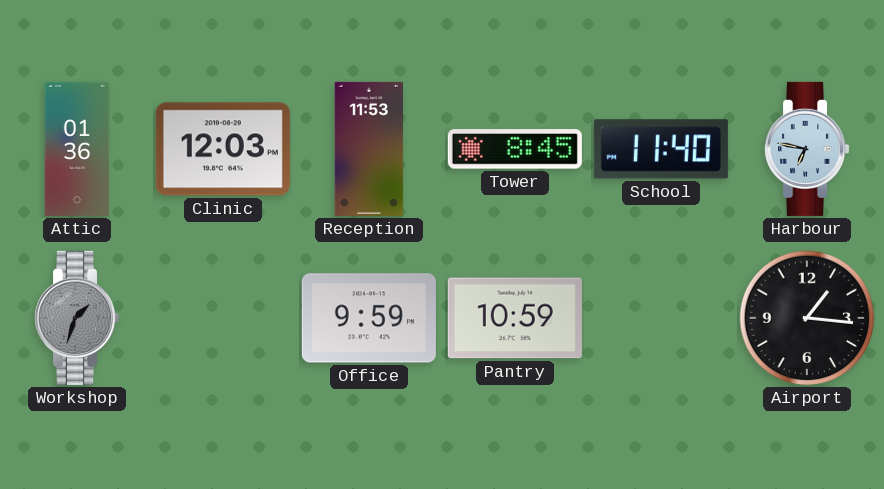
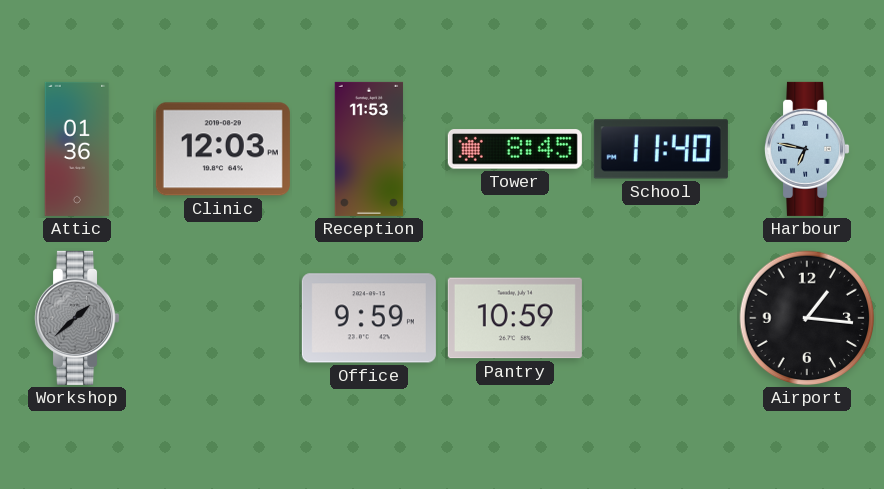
Workshop: 1:33 -> 1:38 (77, 318)
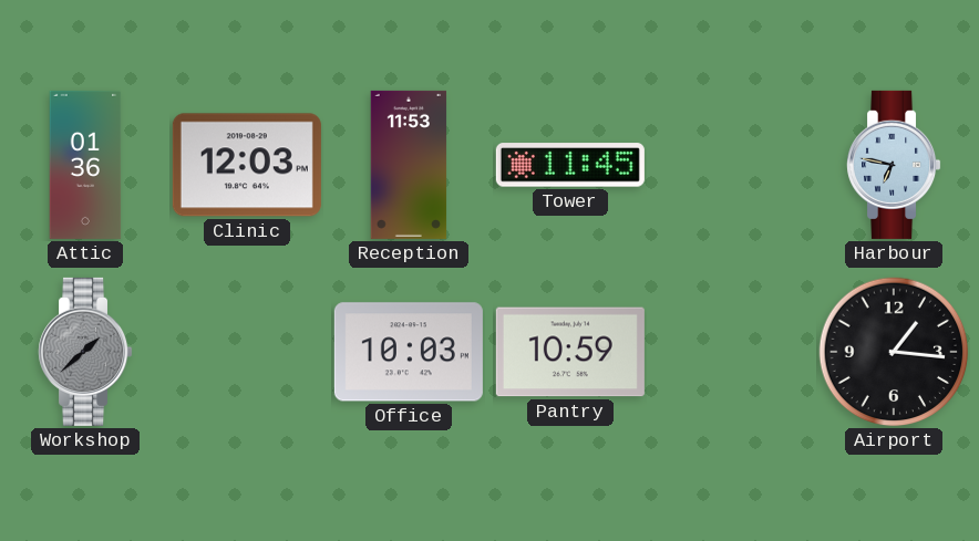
Tower: 8:45 -> 11:45 (570, 165)
School: 11:40 -> none (661, 149)
Office: 9:59 -> 10:03 (409, 352)
